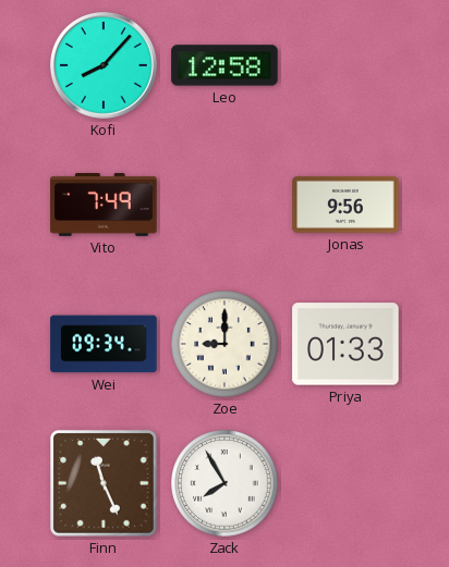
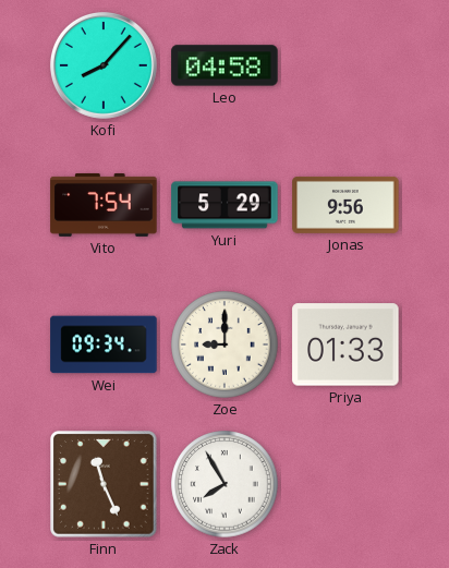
Leo: 12:58 -> 04:58 (225, 65)
Vito: 7:49 -> 7:54 (104, 205)
Yuri: none -> 5:29 (225, 205)
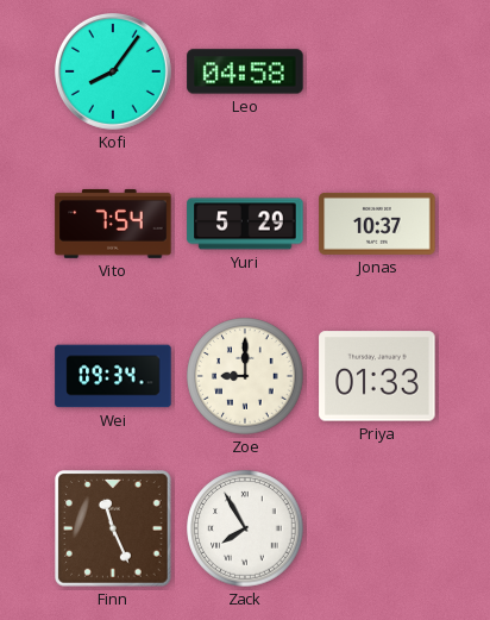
Kofi: 8:07 -> 8:06 (113, 71)
Jonas: 9:56 -> 10:37 (377, 224)
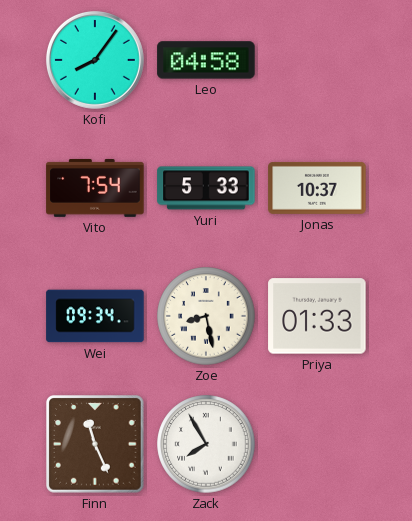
Yuri: 5:29 -> 5:33 (206, 188)
Zoe: 9:00 -> 8:28 (206, 316)
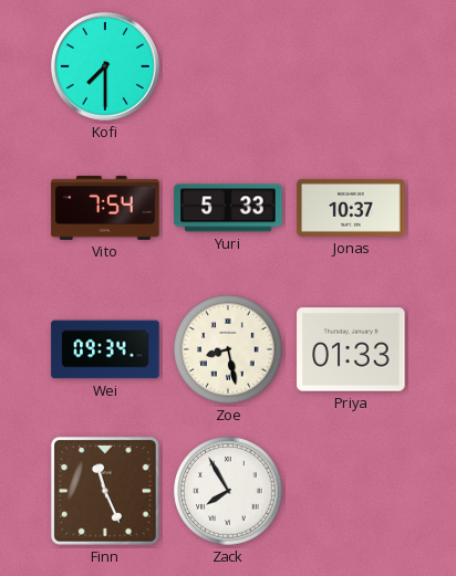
Kofi: 8:06 -> 7:30 (105, 66)
Leo: 04:58 -> none (206, 60)
